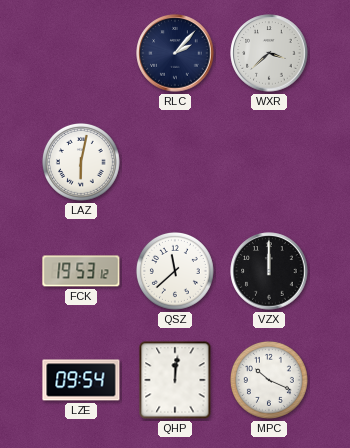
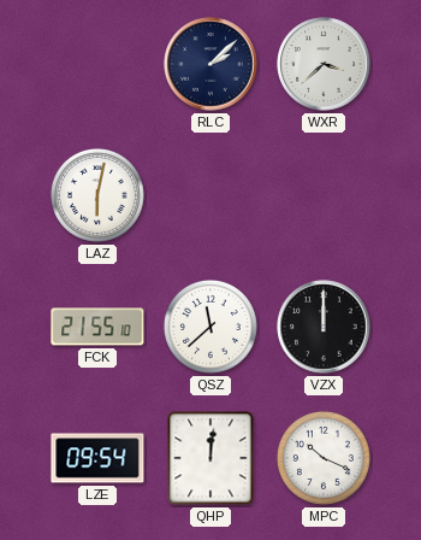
RLC: 2:07 -> 2:08 (210, 64)
FCK: 19:53 -> 21:55 (97, 327)
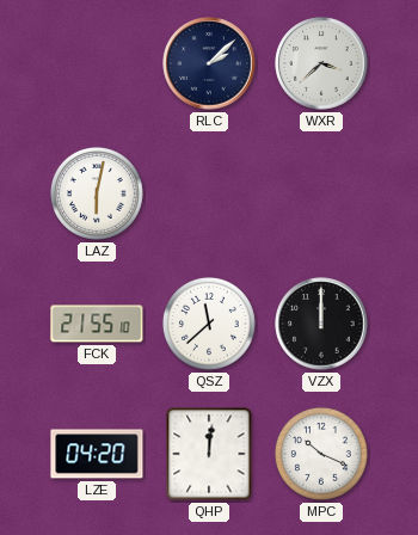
LZE: 09:54 -> 04:20 (97, 454)
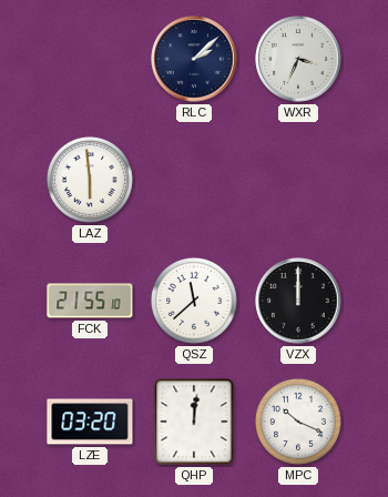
WXR: 3:38 -> 3:34 (298, 59)
LAZ: 6:02 -> 5:59 (90, 180)
LZE: 04:20 -> 03:20 (90, 422)
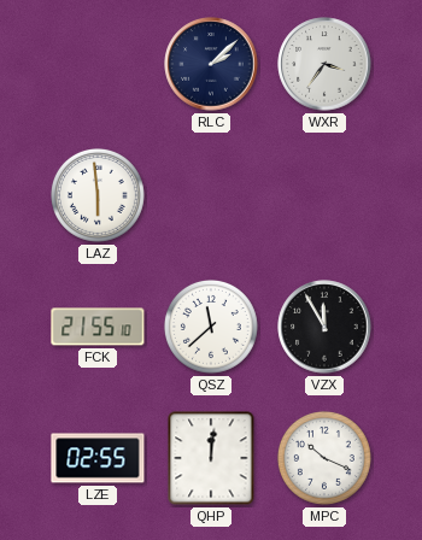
WXR: 3:34 -> 3:36 (324, 64)
VZX: 12:00 -> 11:55 (324, 327)
LZE: 03:20 -> 02:55 (98, 458)
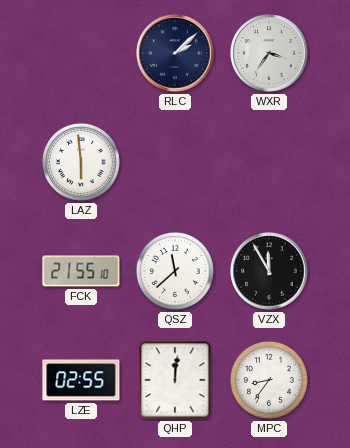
MPC: 10:19 -> 8:36 (269, 380)
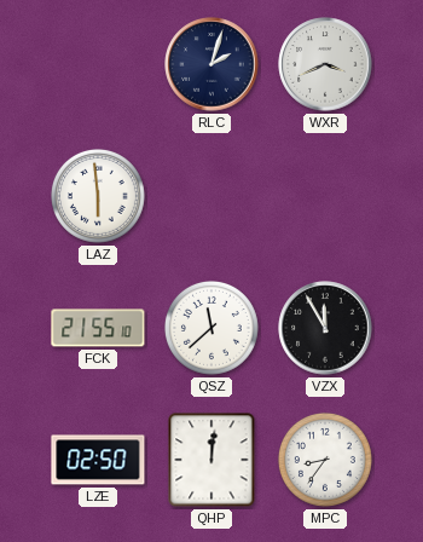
RLC: 2:08 -> 2:03 (211, 64)
WXR: 3:36 -> 3:41 (325, 64)
LZE: 02:55 -> 02:50 (98, 460)
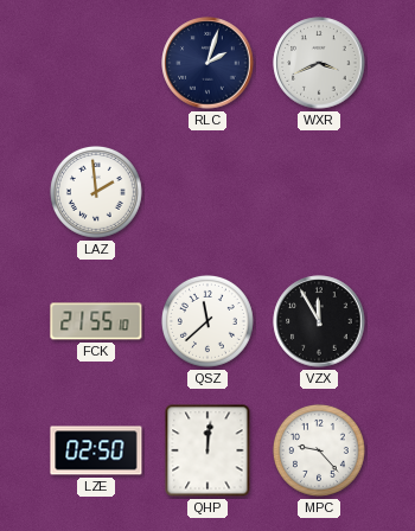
LAZ: 5:59 -> 1:59 (96, 192)
MPC: 8:36 -> 9:23 (319, 450)
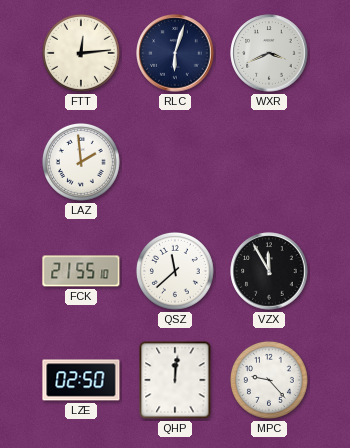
FTT: none -> 12:14 (81, 53)
RLC: 2:03 -> 6:03 (175, 53)
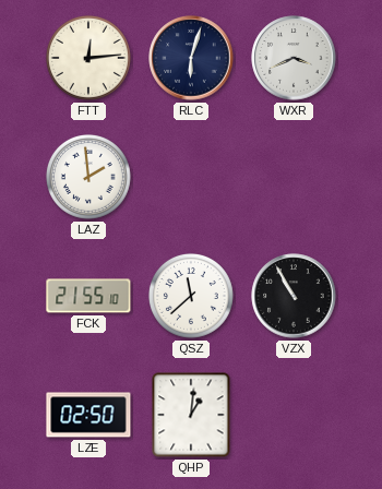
VZX: 11:55 -> 10:55 (294, 296)
QHP: 12:01 -> 1:01 (191, 415)
MPC: 9:23 -> none (269, 380)
